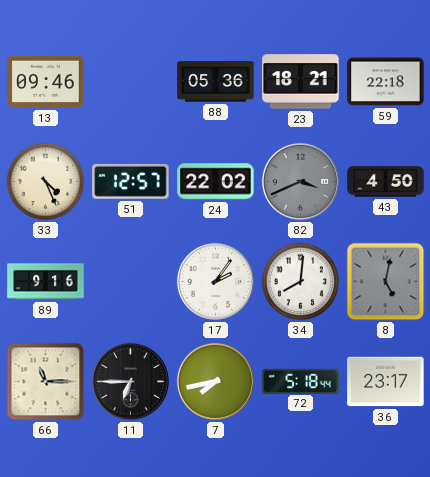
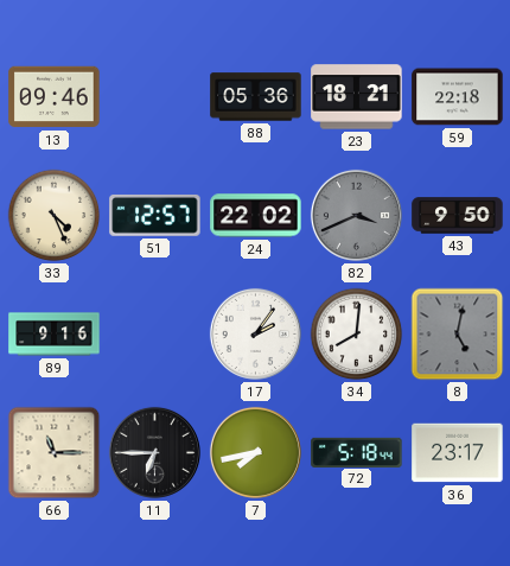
43: 4:50 -> 9:50 (458, 216)
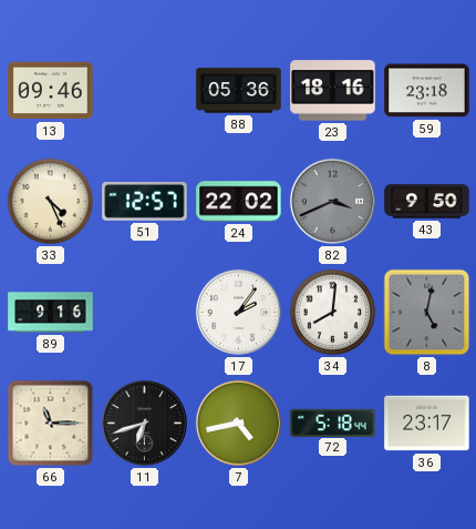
23: 18:21 -> 18:16 (333, 91)
59: 22:18 -> 23:18 (427, 91)
11: 6:45 -> 6:42 (144, 423)
7: 7:43 -> 4:43 (238, 423)
